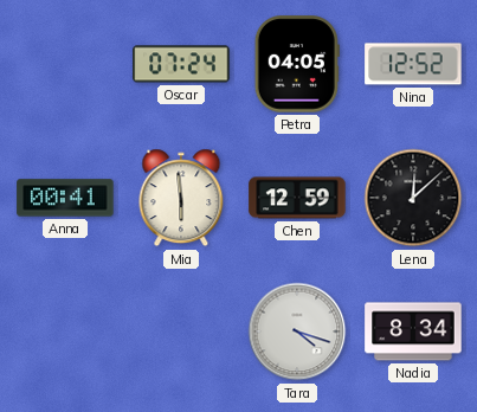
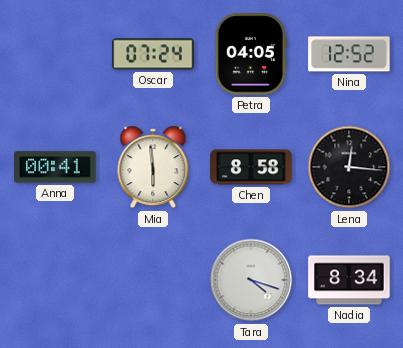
Chen: 12:59 -> 8:58 (251, 167)
Lena: 12:08 -> 12:16 (349, 167)
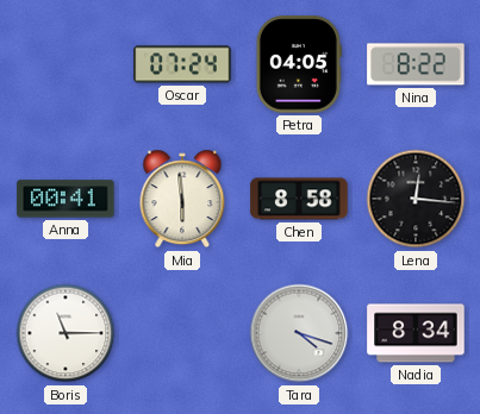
Nina: 12:52 -> 8:22 (416, 64)
Boris: none -> 11:15 (66, 333)
